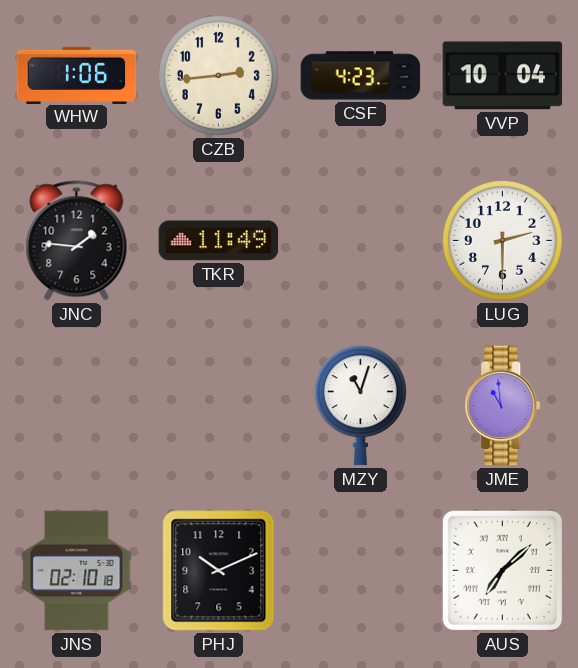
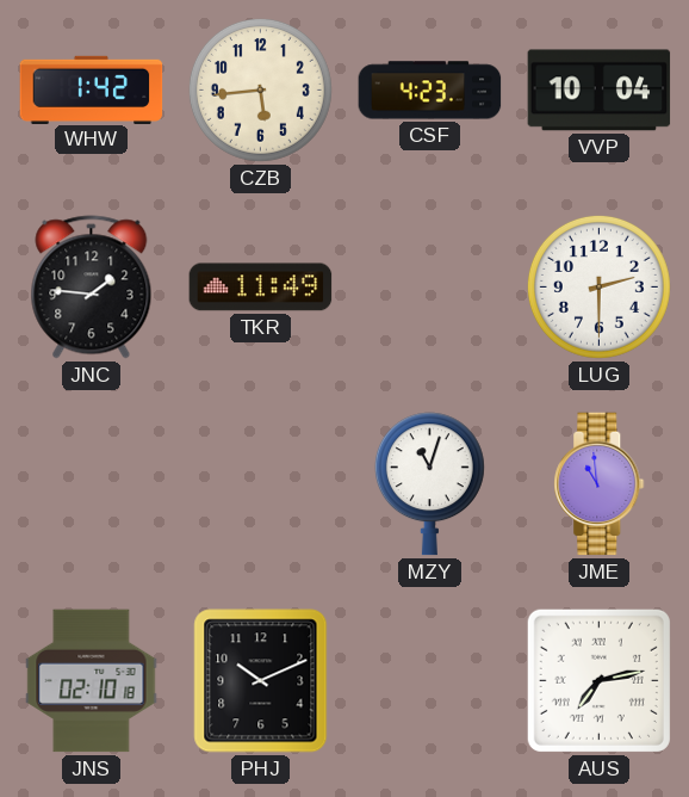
WHW: 1:06 -> 1:42 (92, 89)
CZB: 2:44 -> 5:44 (260, 89)
AUS: 7:08 -> 7:13 (598, 680)
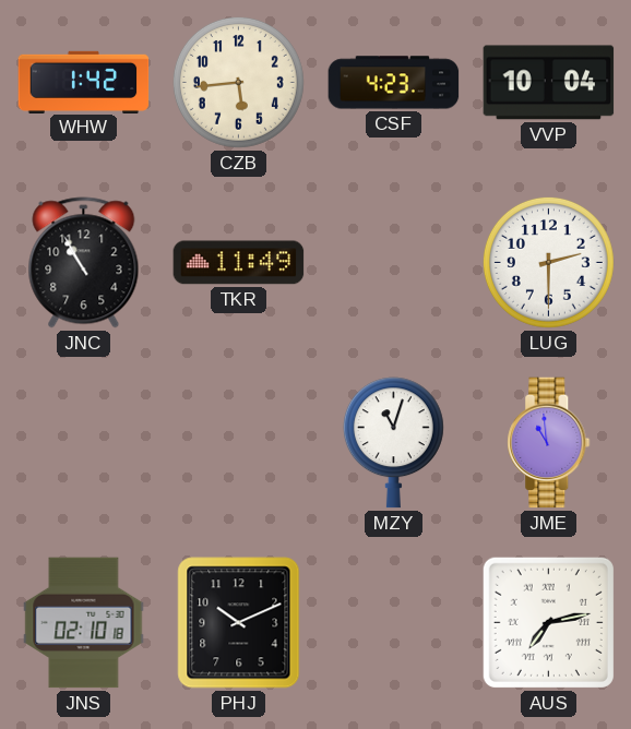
JNC: 1:46 -> 10:55 (84, 263)
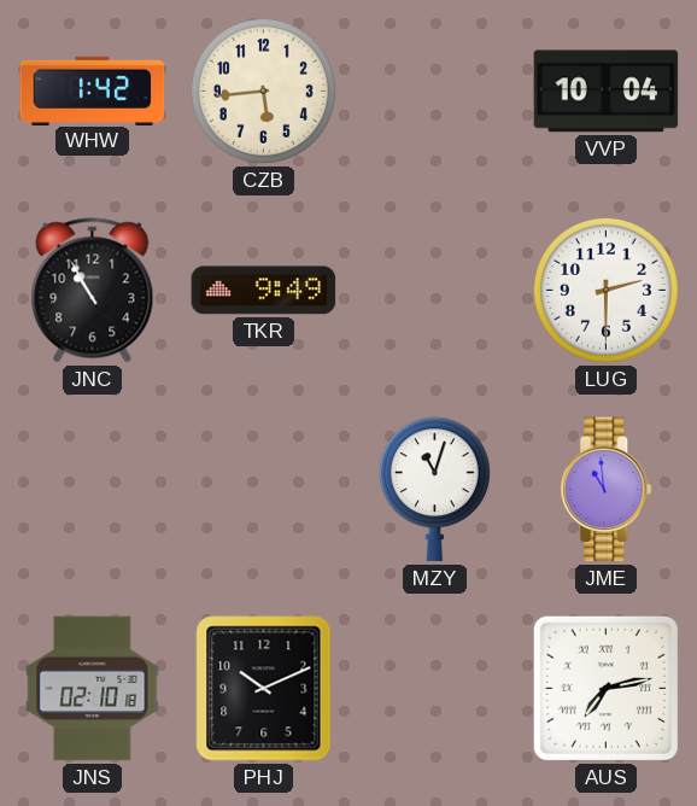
CSF: 4:23 -> none (394, 83)
TKR: 11:49 -> 9:49 (264, 291)
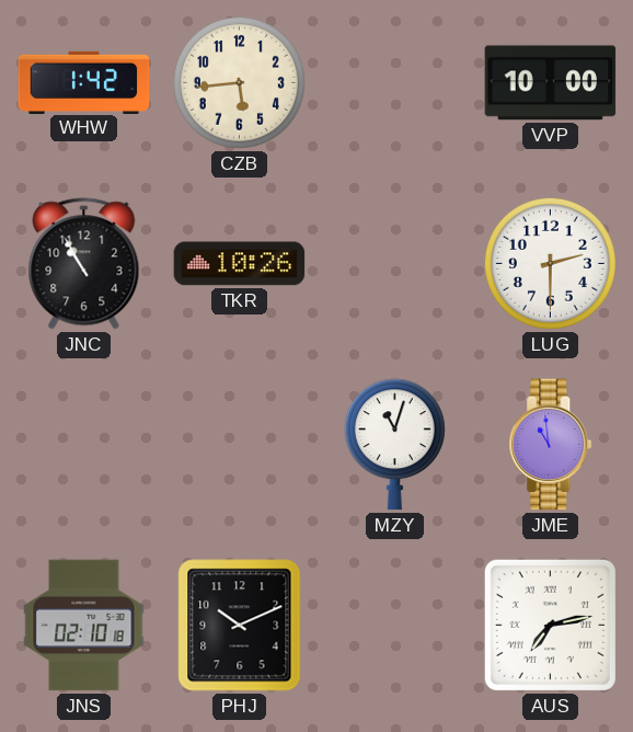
VVP: 10:04 -> 10:00 (551, 83)
TKR: 9:49 -> 10:26 (240, 264)
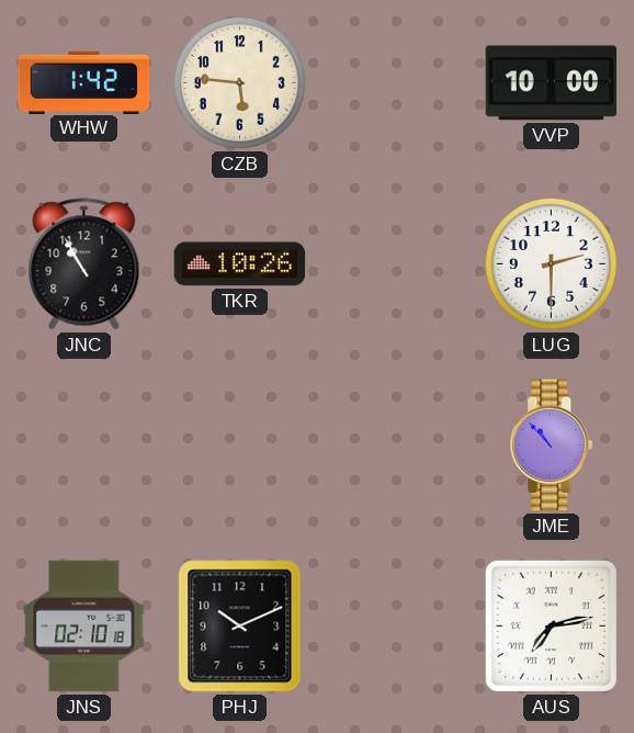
CZB: 5:44 -> 5:46 (239, 82)
MZY: 11:03 -> none (394, 445)
JME: 10:59 -> 10:53 (552, 446)
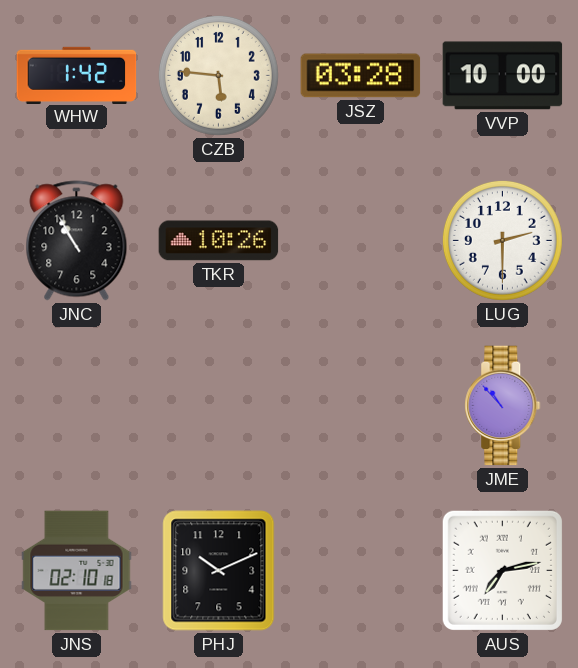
JSZ: none -> 03:28 (361, 76)
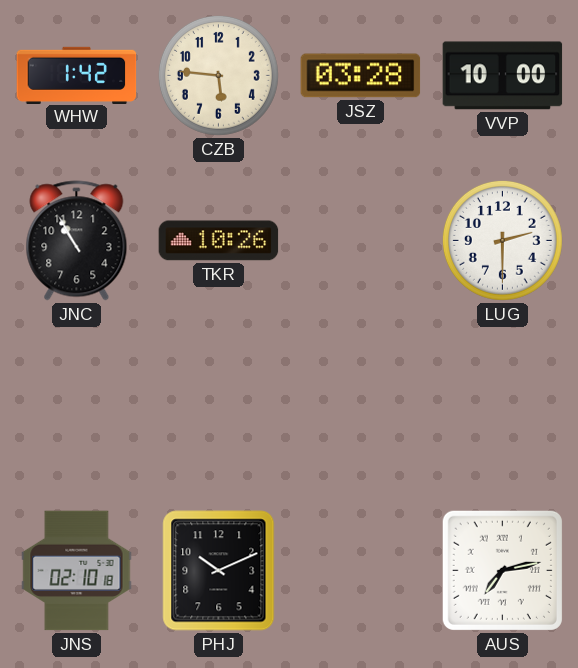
JME: 10:53 -> none (503, 406)
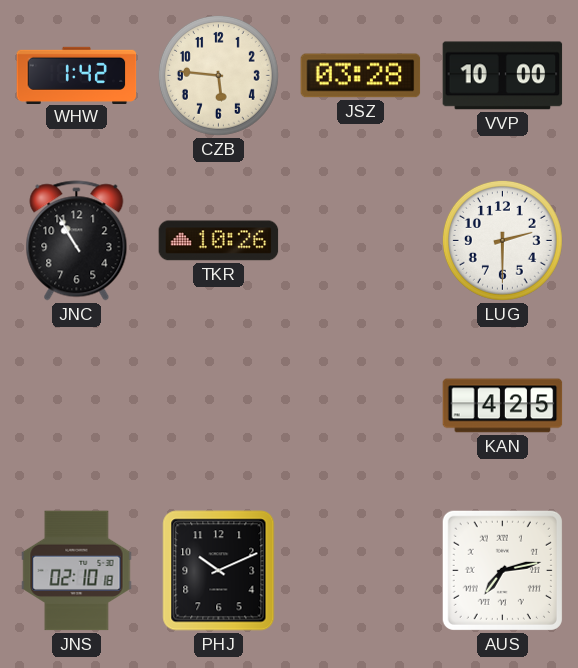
KAN: none -> 4:25 (503, 406)
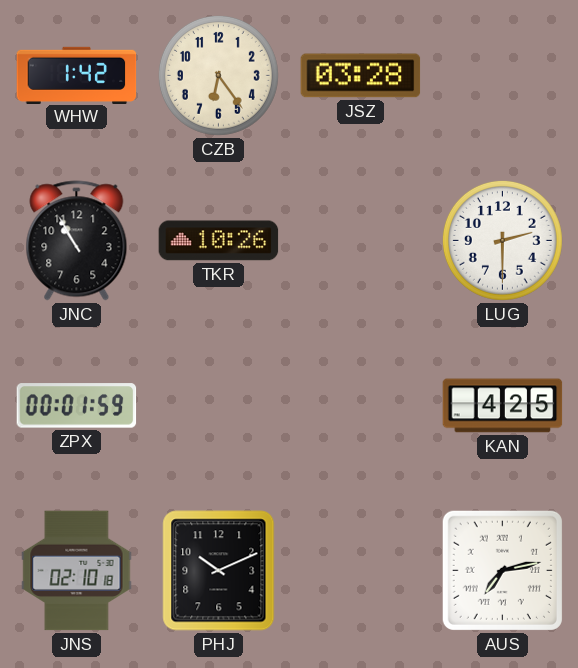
CZB: 5:46 -> 6:24 (218, 75)
VVP: 10:00 -> none (503, 76)
ZPX: none -> 00:01 (77, 406)
